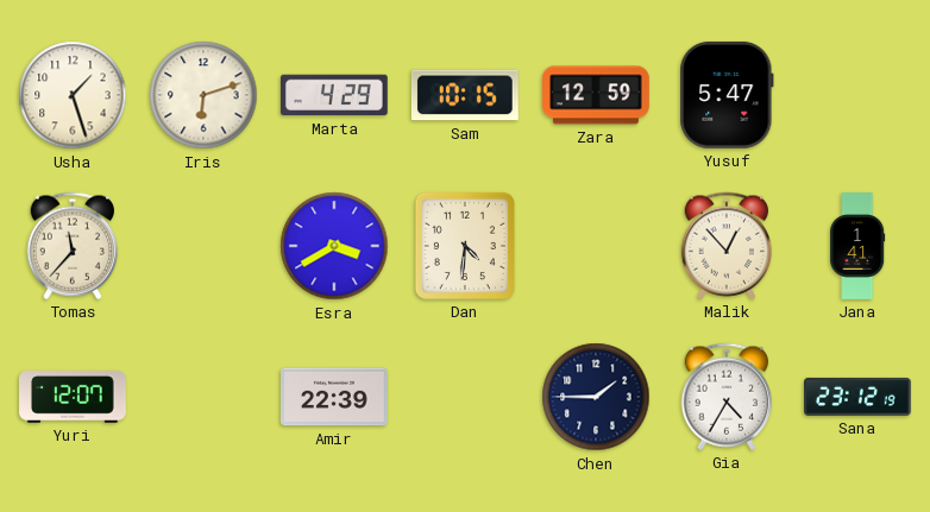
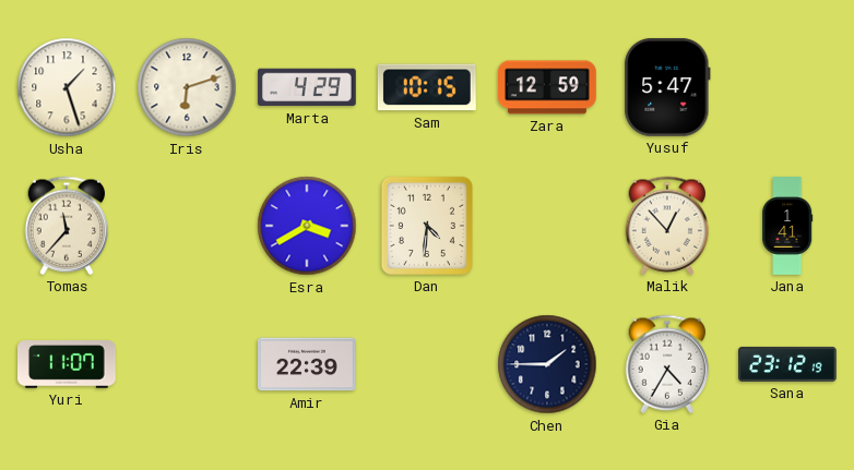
Yuri: 12:07 -> 11:07 (68, 364)
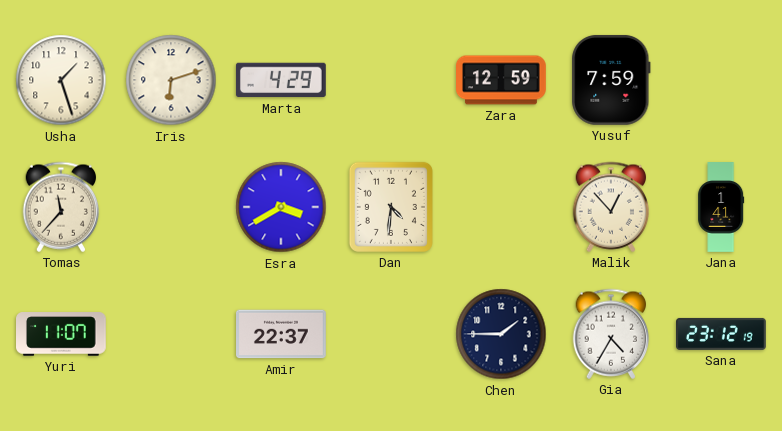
Sam: 10:15 -> none (427, 87)
Yusuf: 5:47 -> 7:59 (611, 80)
Amir: 22:39 -> 22:37 (282, 334)
